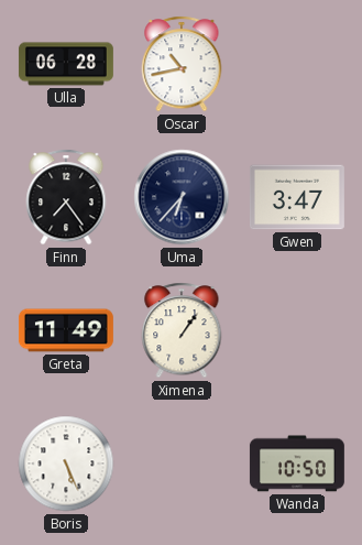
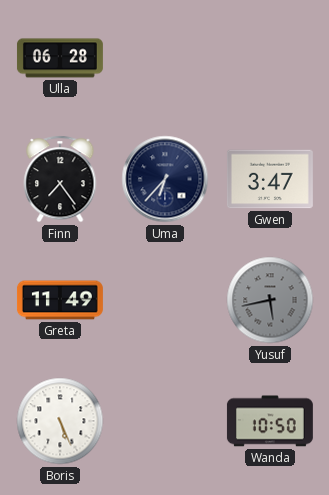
Oscar: 10:43 -> none (182, 64)
Ximena: 1:06 -> none (182, 330)
Yusuf: none -> 5:43 (270, 300)
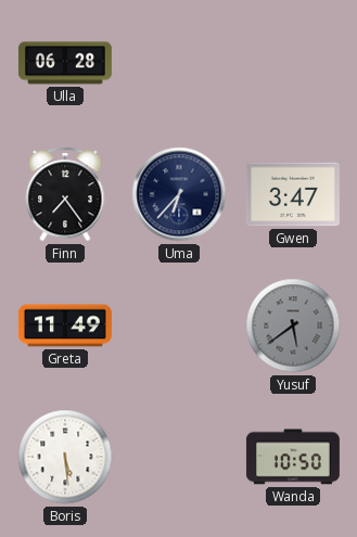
Yusuf: 5:43 -> 5:39 (293, 325)
Boris: 5:26 -> 5:29 (65, 457)
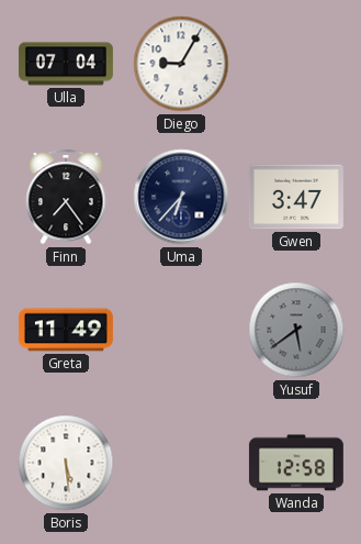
Ulla: 06:28 -> 07:04 (66, 64)
Diego: none -> 9:05 (181, 64)
Wanda: 10:50 -> 12:58 (296, 463)
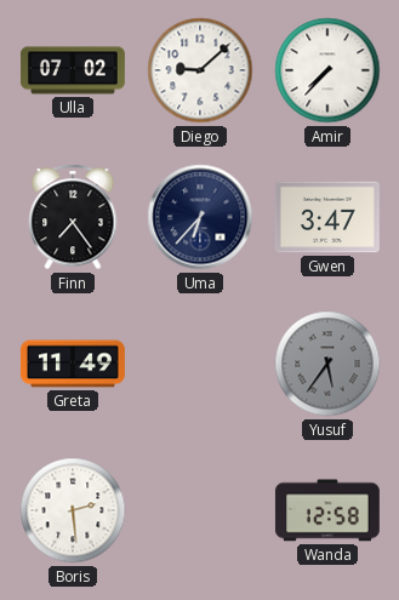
Ulla: 07:04 -> 07:02 (73, 70)
Diego: 9:05 -> 9:08 (200, 70)
Amir: none -> 7:37 (327, 70)
Yusuf: 5:39 -> 5:36 (327, 364)
Boris: 5:29 -> 2:29 (73, 510)
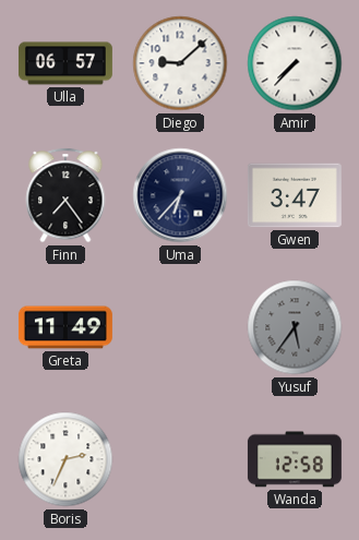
Ulla: 07:02 -> 06:57 (65, 63)
Boris: 2:29 -> 2:34 (65, 459)
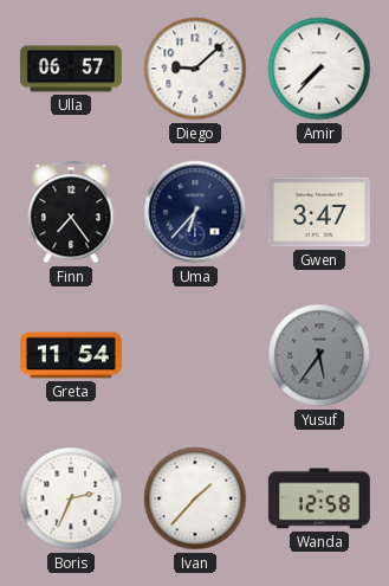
Greta: 11:49 -> 11:54 (71, 355)
Ivan: none -> 1:37 (195, 498)
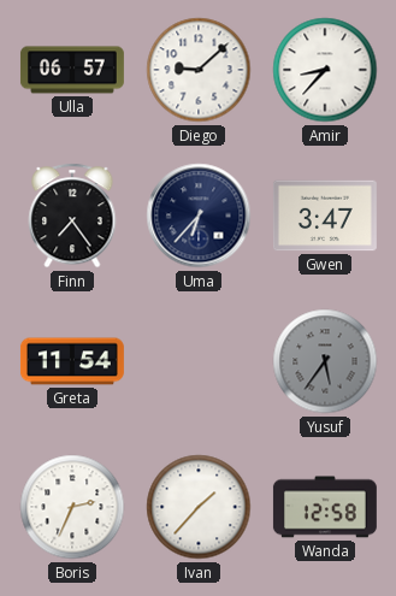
Amir: 7:37 -> 8:37 (325, 70)
